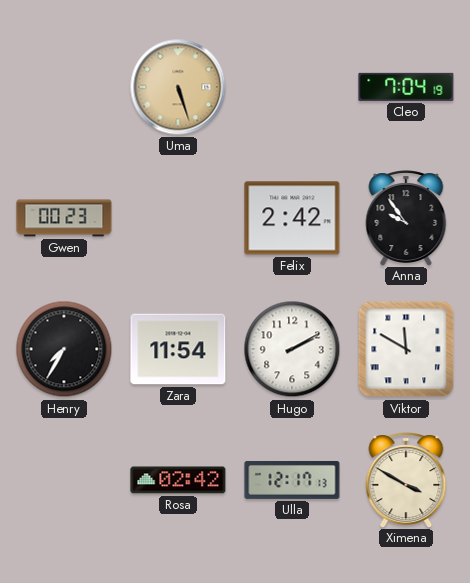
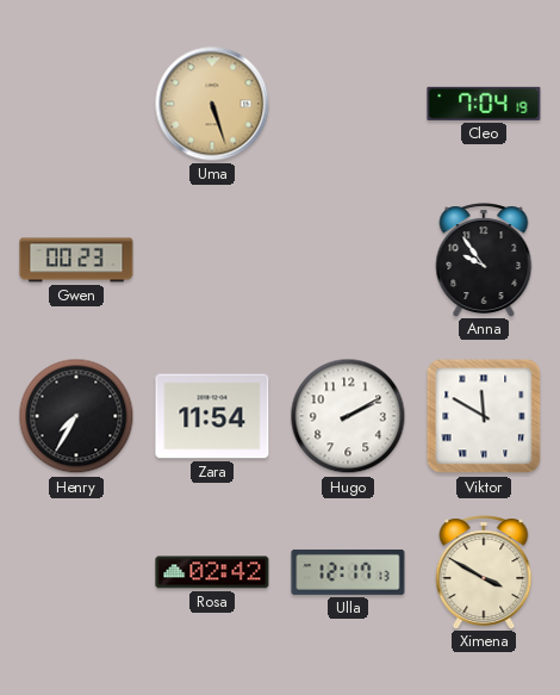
Felix: 2:42 -> none (292, 218)
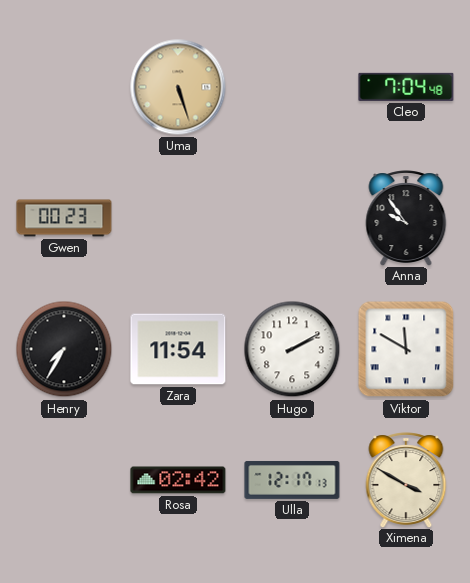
Cleo: 7:04:19 -> 7:04:48 (406, 87)
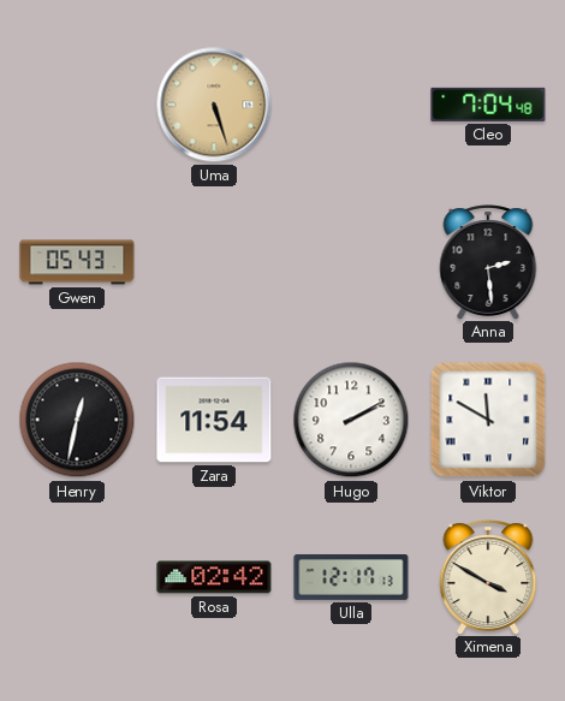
Gwen: 00:23 -> 05:43 (77, 262)
Anna: 9:54 -> 2:29 (488, 262)
Henry: 7:35 -> 12:32 (77, 420)
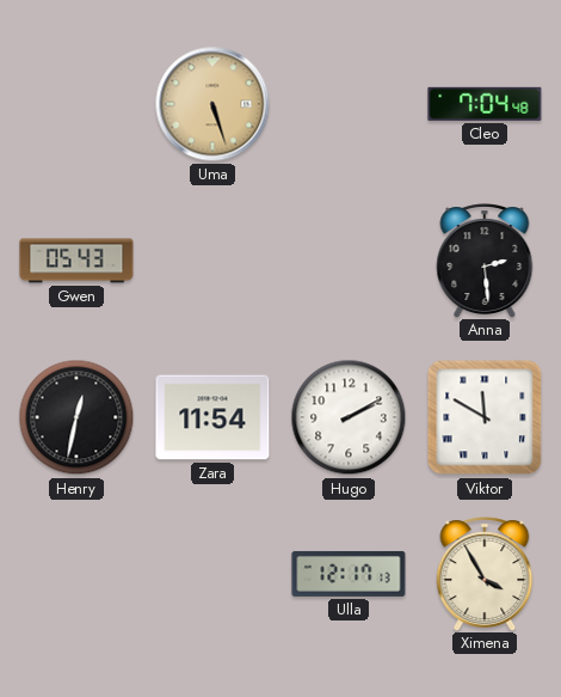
Rosa: 02:42 -> none (214, 577)
Ximena: 3:50 -> 3:55 (485, 574)
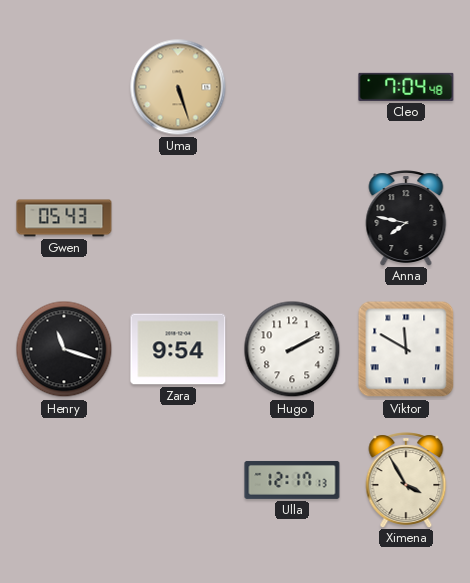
Anna: 2:29 -> 7:47 (406, 218)
Henry: 12:32 -> 11:18 (64, 349)
Zara: 11:54 -> 9:54 (178, 349)
